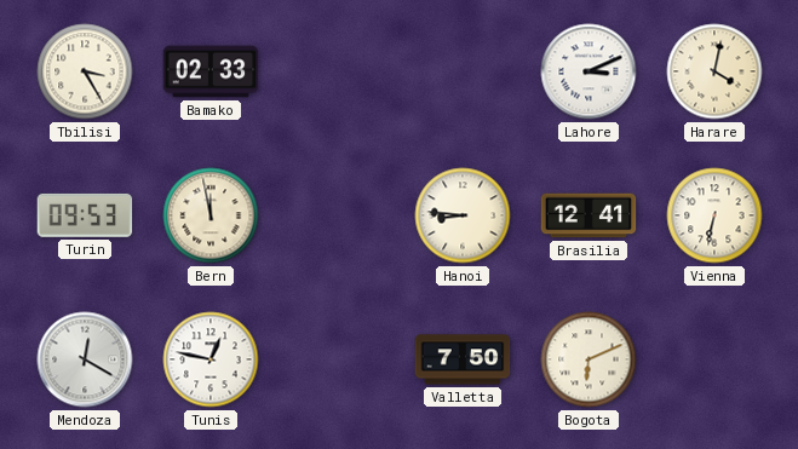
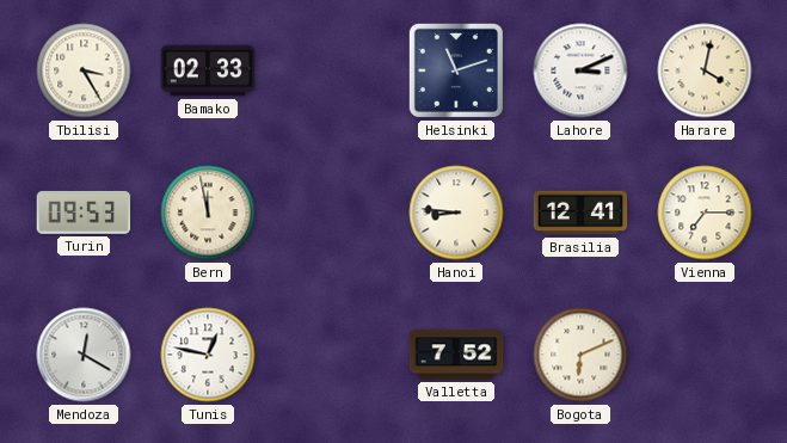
Helsinki: none -> 11:12 (456, 70)
Vienna: 6:32 -> 7:15 (705, 213)
Valletta: 7:50 -> 7:52 (456, 355)
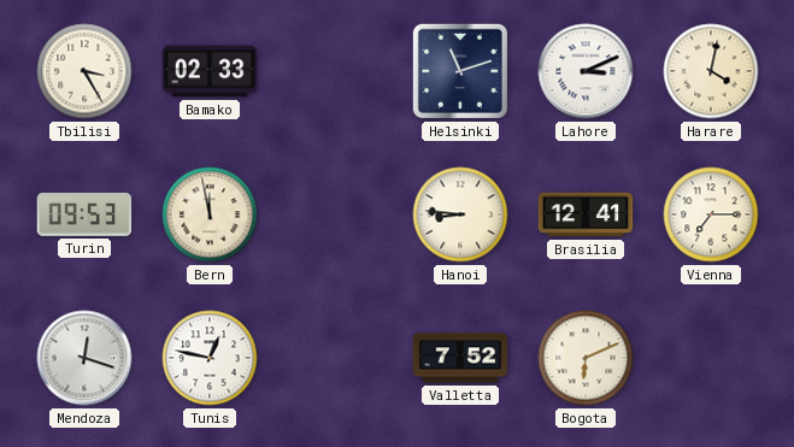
Mendoza: 12:20 -> 12:18 (84, 358)
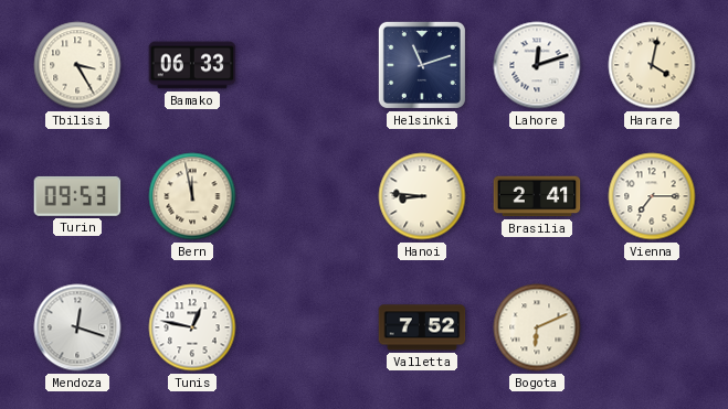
Bamako: 02:33 -> 06:33 (192, 65)
Lahore: 3:11 -> 12:12 (537, 65)
Brasilia: 12:41 -> 2:41 (537, 196)
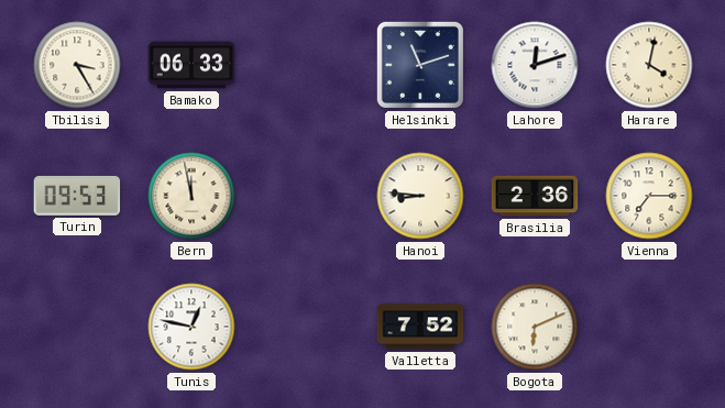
Brasilia: 2:41 -> 2:36 (535, 196)
Mendoza: 12:18 -> none (77, 327)
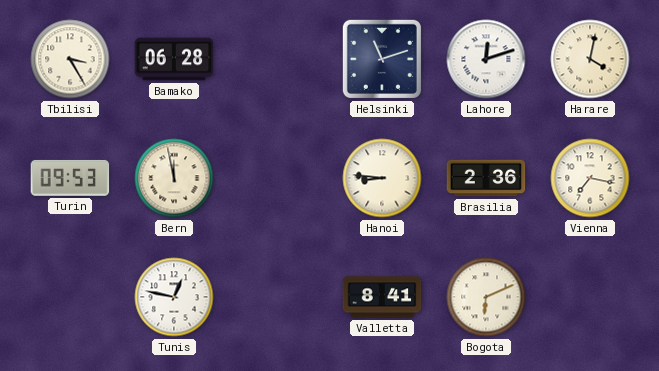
Bamako: 06:33 -> 06:28 (174, 59)
Vienna: 7:15 -> 7:17 (590, 178)
Valletta: 7:52 -> 8:41 (382, 297)
